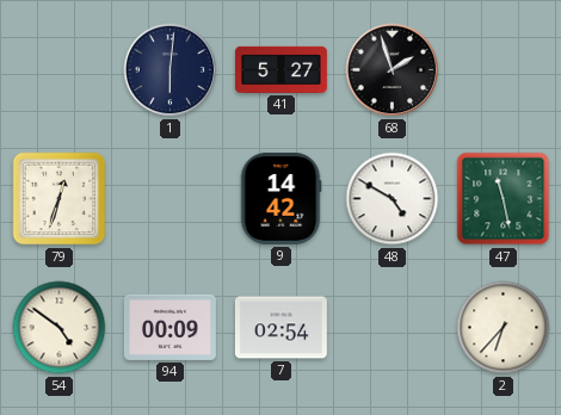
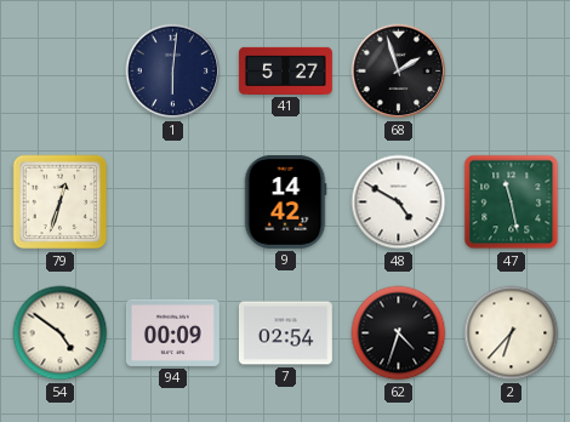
62: none -> 4:33 (399, 333)
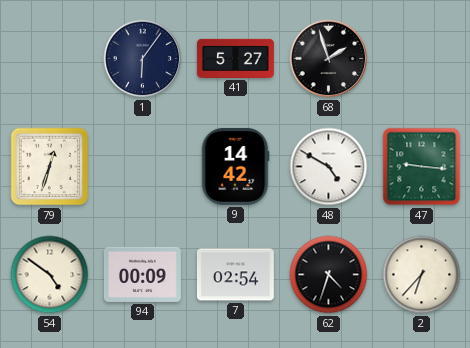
1: 6:01 -> 6:06 (143, 59)
47: 11:28 -> 9:16 (422, 167)
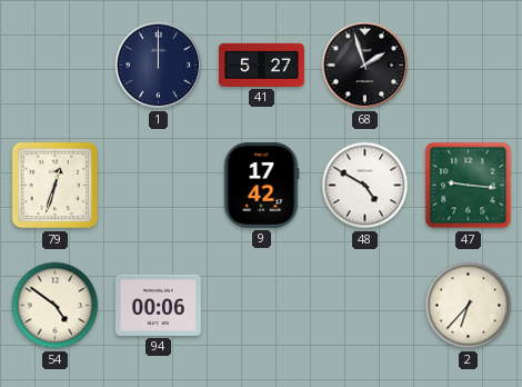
1: 6:06 -> 12:00 (159, 66)
9: 14:42 -> 17:42 (261, 185)
94: 00:09 -> 00:06 (158, 305)
7: 02:54 -> none (235, 275)
62: 4:33 -> none (329, 275)
